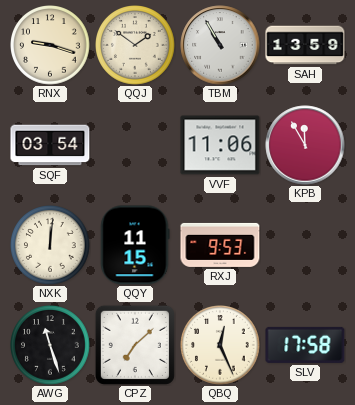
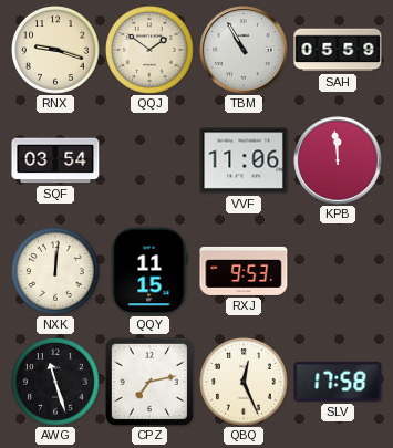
SAH: 13:59 -> 05:59 (338, 50)
KPB: 11:55 -> 11:59 (338, 160)
CPZ: 7:08 -> 7:13 (149, 382)
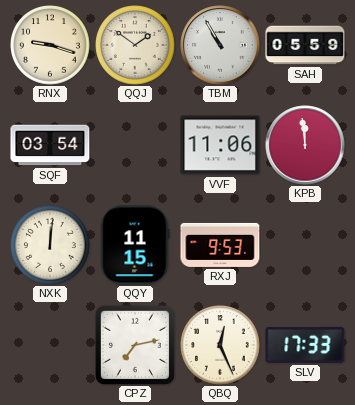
AWG: 11:27 -> none (55, 382)
SLV: 17:58 -> 17:33 (305, 345)
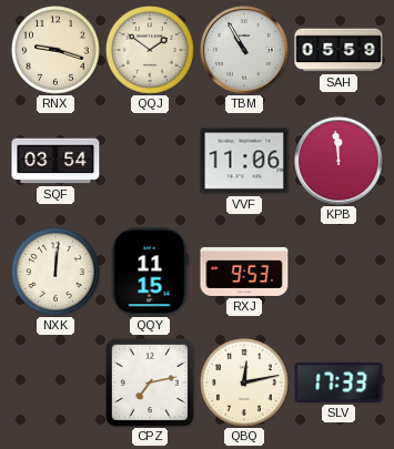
QBQ: 12:26 -> 12:13 (244, 382)
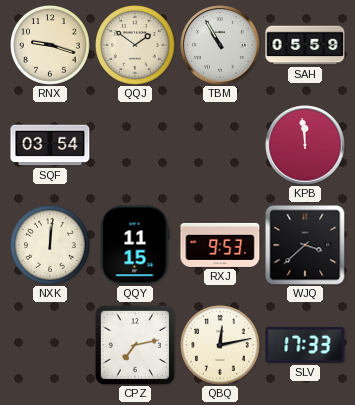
VVF: 11:06 -> none (244, 161)
WJQ: none -> 3:38 (305, 245)
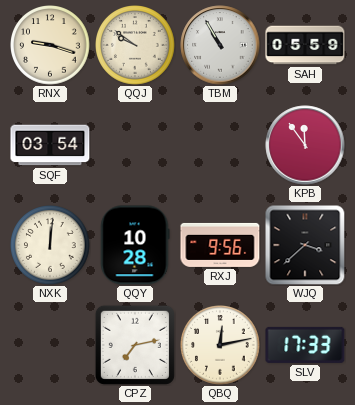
QQJ: 1:51 -> 9:51 (135, 45)
KPB: 11:59 -> 11:54 (305, 145)
QQY: 11:15 -> 10:28 (135, 245)
RXJ: 9:53 -> 9:56 (220, 245)
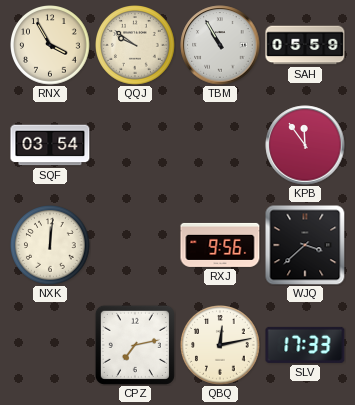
RNX: 9:18 -> 3:55 (50, 45)
QQY: 10:28 -> none (135, 245)
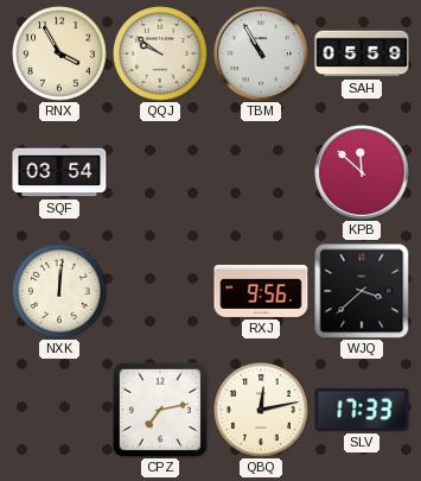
KPB: 11:54 -> 11:52 (362, 172)
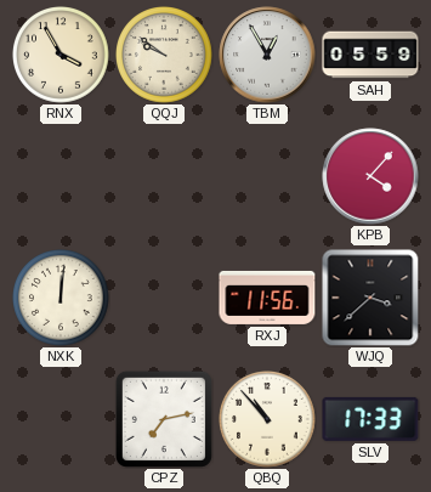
TBM: 10:55 -> 12:55 (267, 55)
SQF: 03:54 -> none (59, 172)
KPB: 11:52 -> 4:07 (370, 176)
RXJ: 9:56 -> 11:56 (267, 298)
QBQ: 12:13 -> 10:53 (267, 419)
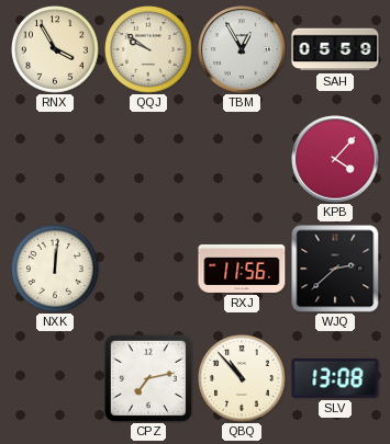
WJQ: 3:38 -> 2:38 (335, 269)
SLV: 17:33 -> 13:08 (335, 378)
